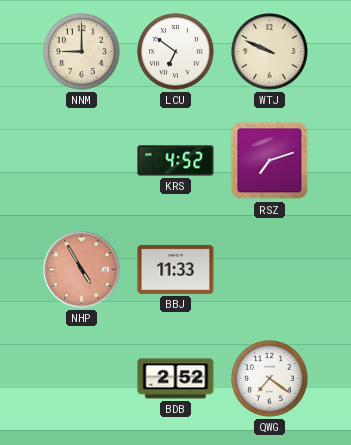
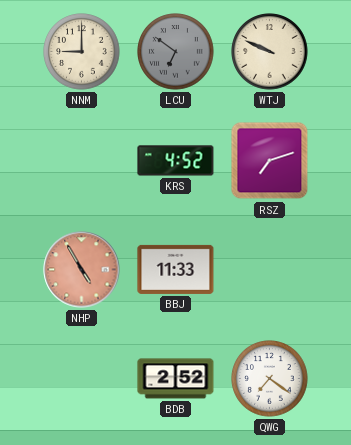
LCU dial: white -> grey (176, 52)
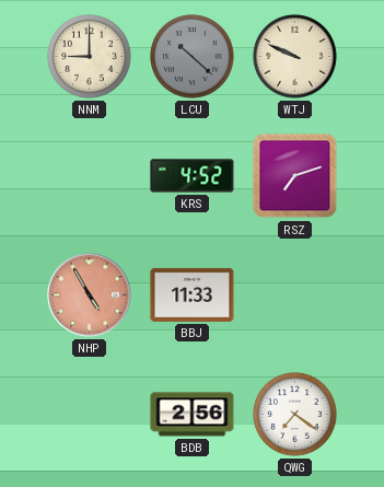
LCU: 6:51 -> 10:22 (193, 57)
BDB: 2:52 -> 2:56 (193, 415)
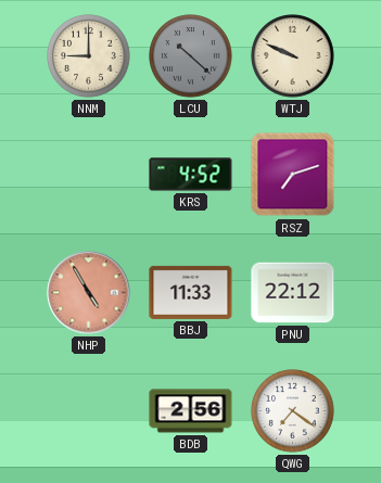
PNU: none -> 22:12 (293, 293)
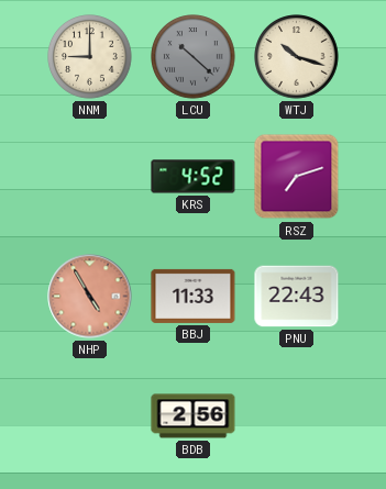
WTJ: 9:49 -> 10:18 (297, 57)
PNU: 22:12 -> 22:43 (297, 297)
QWG: 7:21 -> none (293, 411)
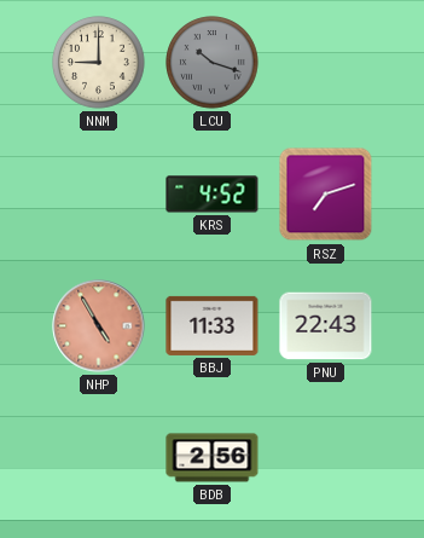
LCU: 10:22 -> 10:18 (213, 63)
WTJ: 10:18 -> none (297, 57)
